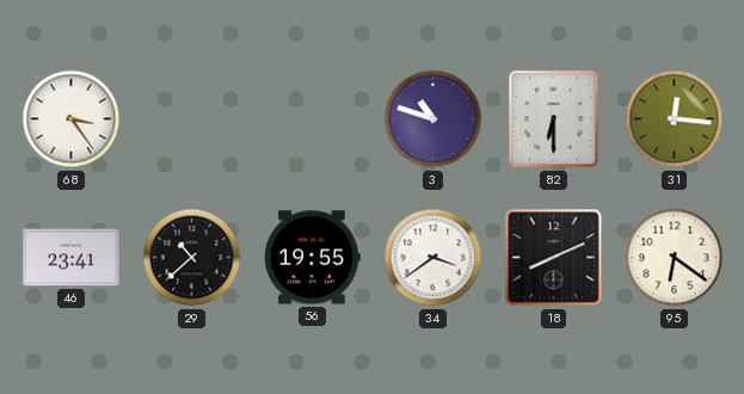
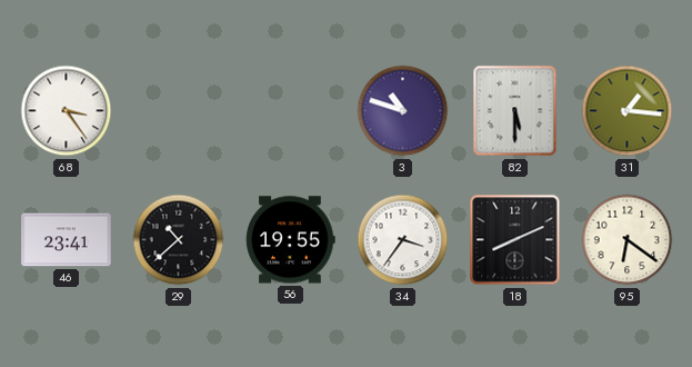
82: 6:30 -> 5:30 (515, 111)
31: 12:16 -> 1:16 (628, 111)
34: 3:39 -> 3:36 (403, 240)
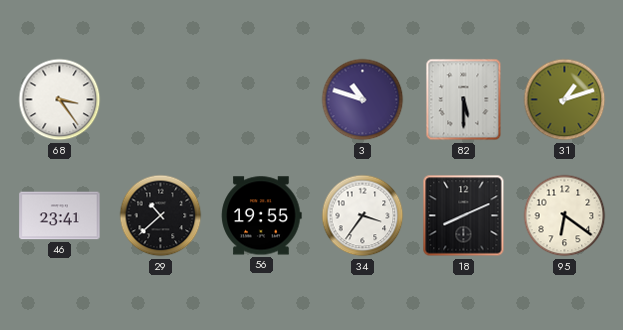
31: 1:16 -> 1:12 (565, 100)
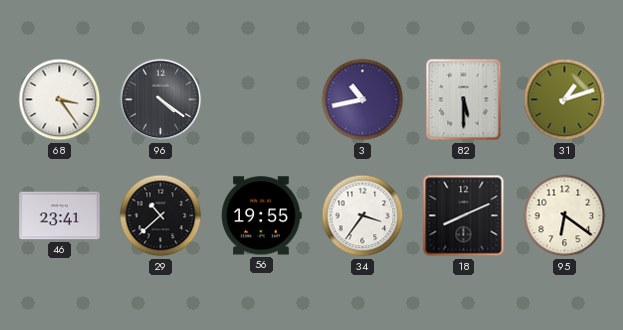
96: none -> 4:21 (161, 100)
3: 10:48 -> 10:43 (363, 100)
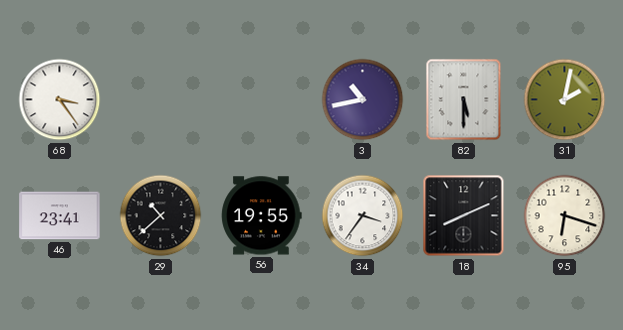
96: 4:21 -> none (161, 100)
31: 1:12 -> 2:02 (565, 100)
95: 6:21 -> 6:18 (565, 216)
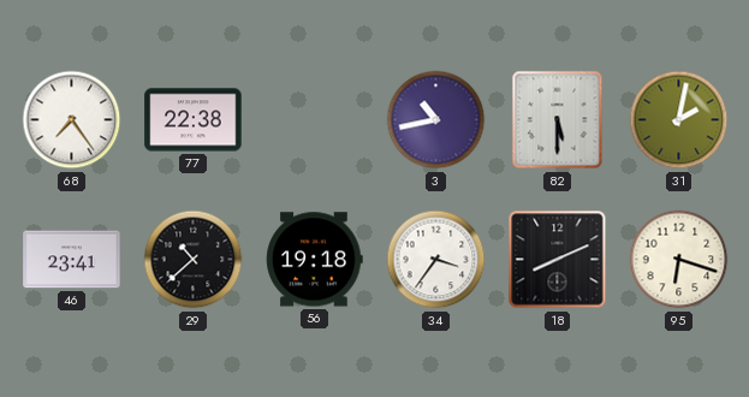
68: 3:24 -> 7:24 (72, 120)
77: none -> 22:38 (194, 120)
56: 19:55 -> 19:18 (315, 260)
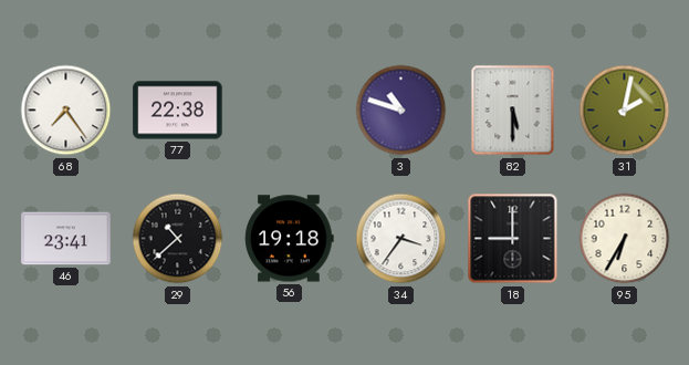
3: 10:43 -> 10:48 (401, 111)
18: 8:11 -> 9:00 (513, 239)
95: 6:18 -> 6:35 (625, 239)
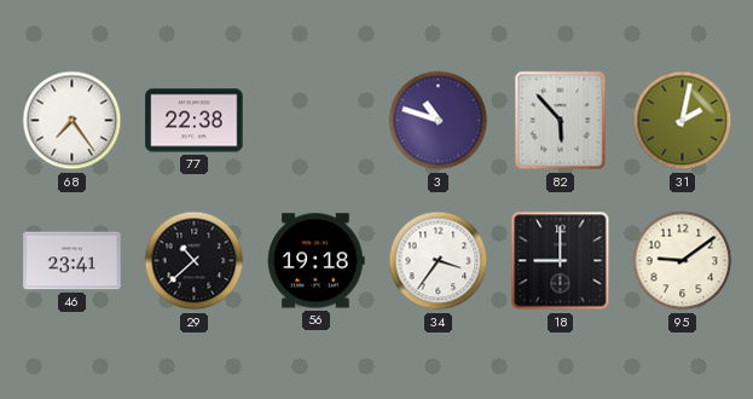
82: 5:30 -> 5:53 (561, 121)
95: 6:35 -> 9:09 (683, 261)
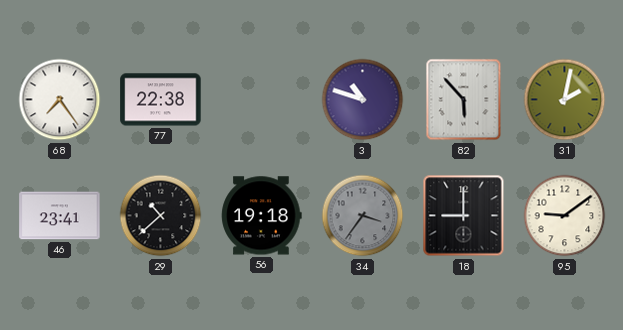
34 dial: white -> grey (363, 216)
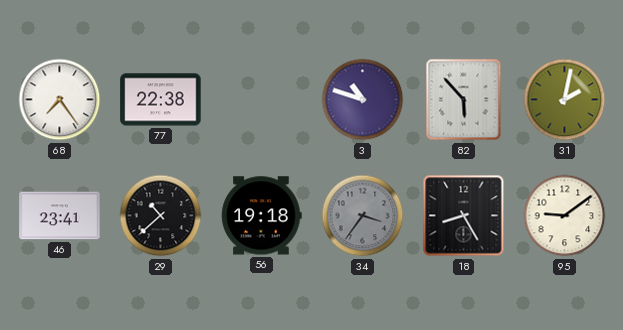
18: 9:00 -> 8:25 (464, 216)
